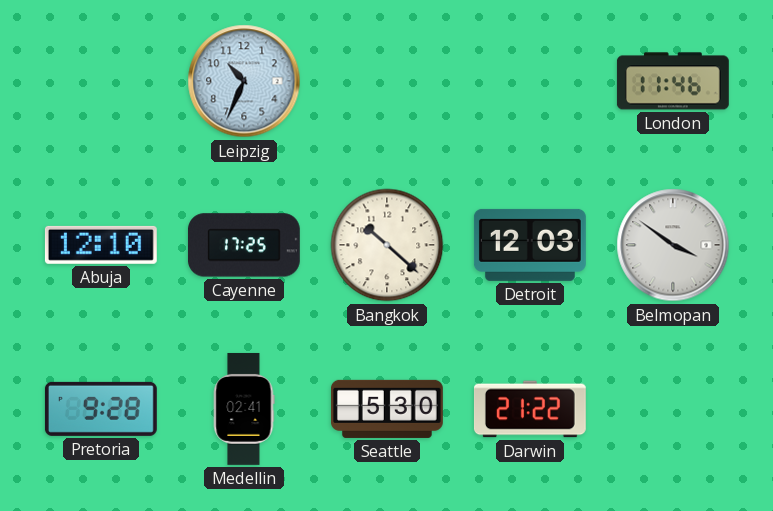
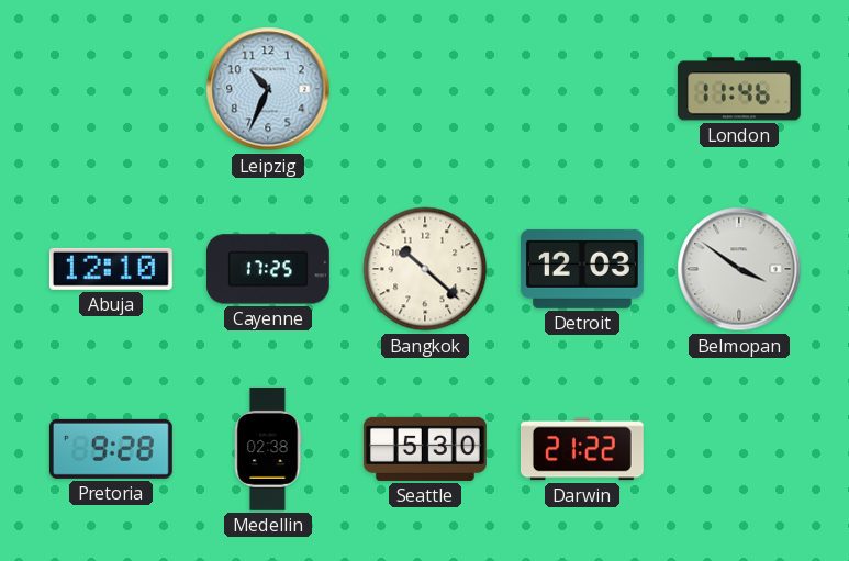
Medellin: 02:41 -> 02:38 (268, 449)
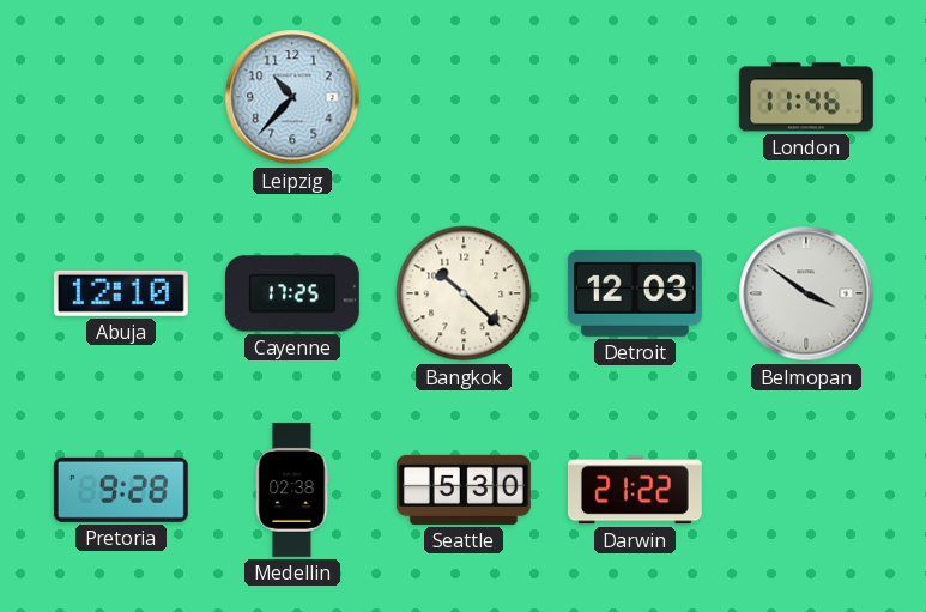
Leipzig: 10:34 -> 10:37 (292, 97)
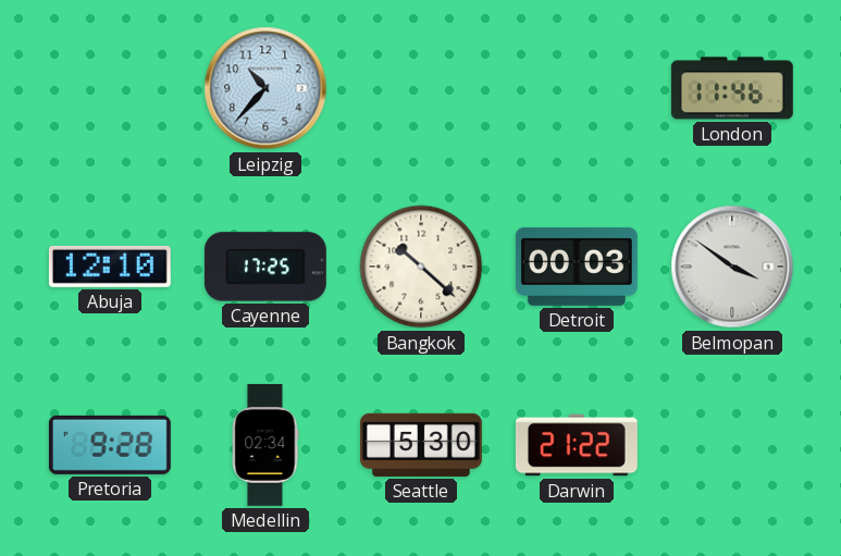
Detroit: 12:03 -> 00:03 (577, 267)
Medellin: 02:38 -> 02:34 (265, 445)
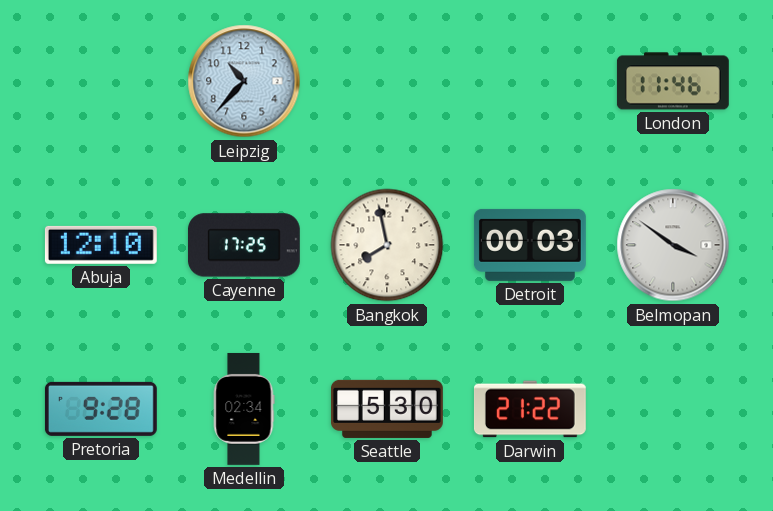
Bangkok: 10:22 -> 7:58 (387, 245)
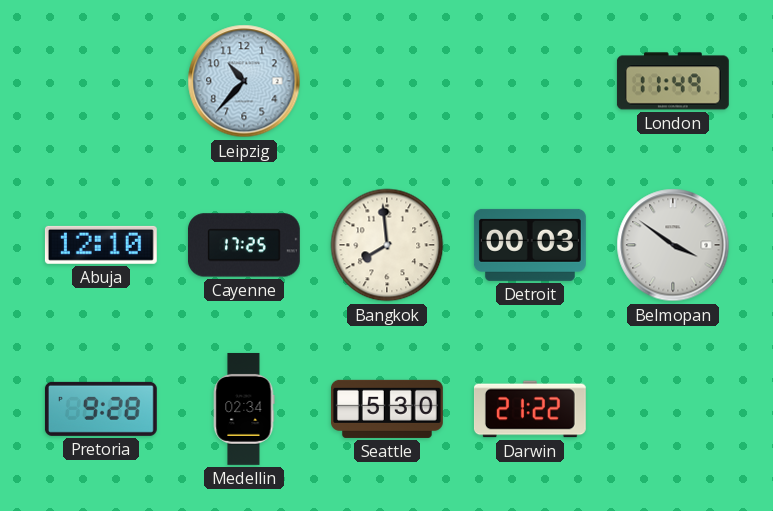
London: 11:46 -> 11:49 (673, 81)
Bangkok: 7:58 -> 7:59 (387, 245)
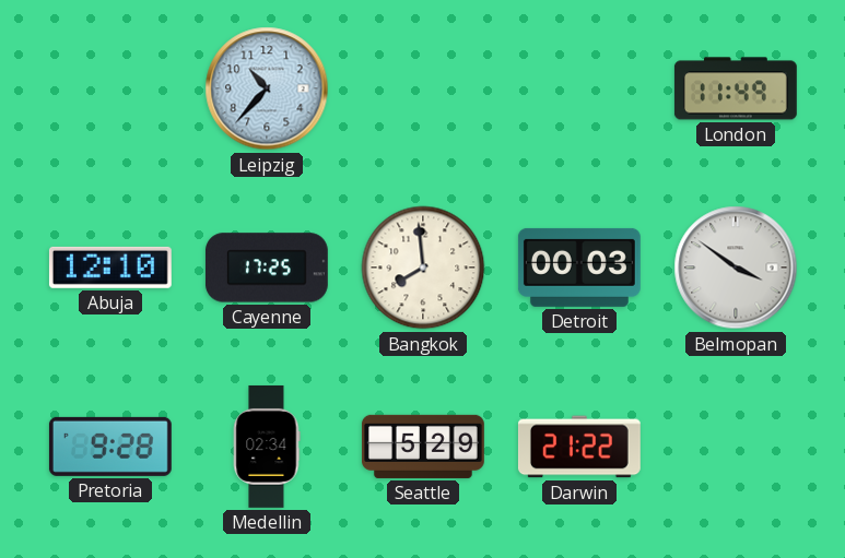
Seattle: 5:30 -> 5:29 (423, 447)
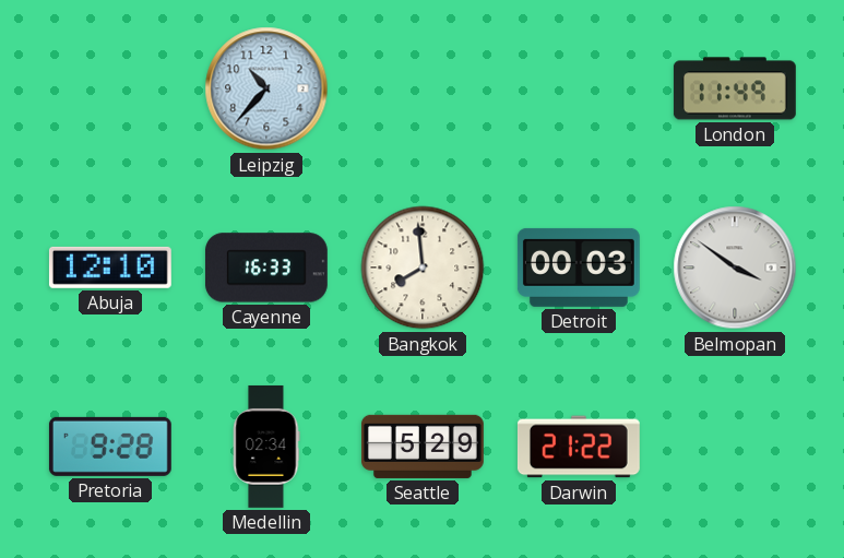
Cayenne: 17:25 -> 16:33 (266, 268)
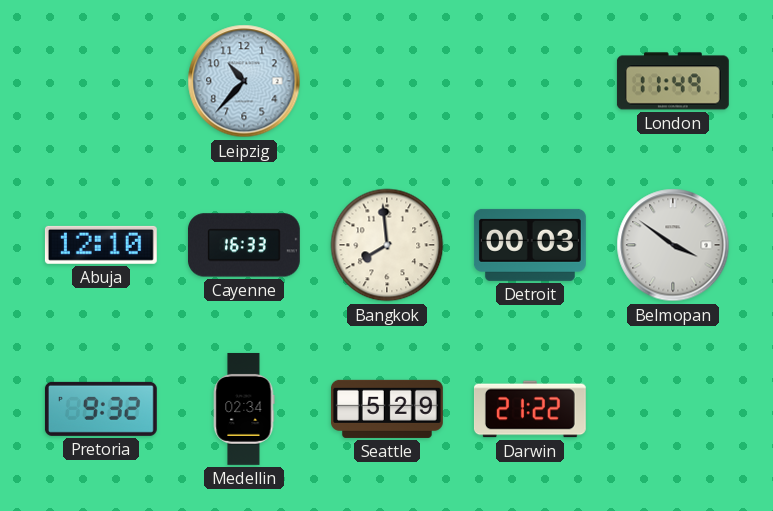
Pretoria: 9:28 -> 9:32 (101, 409)
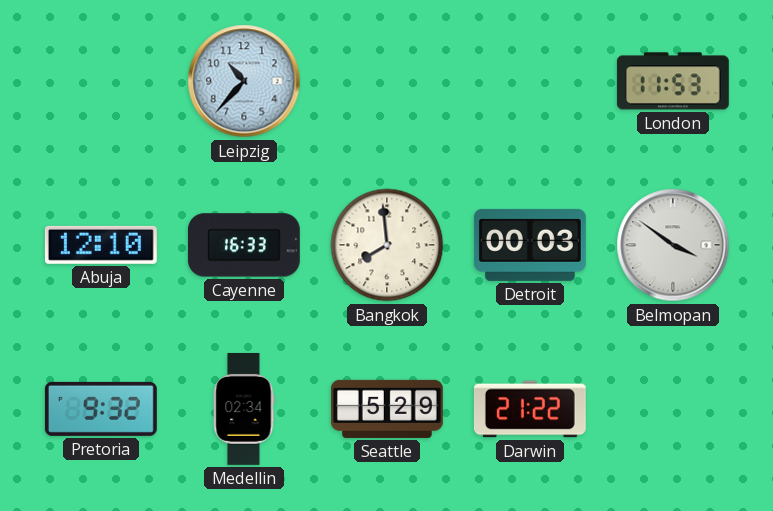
London: 11:49 -> 11:53 (673, 81)
